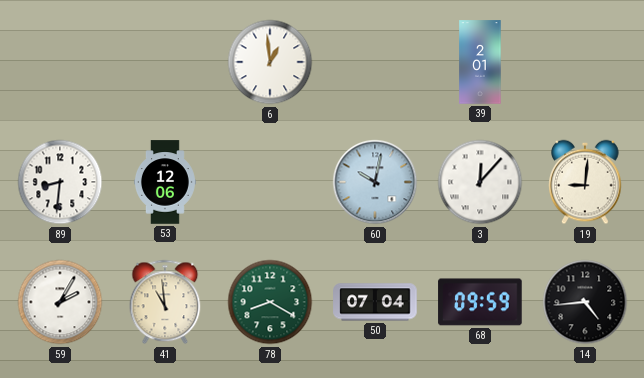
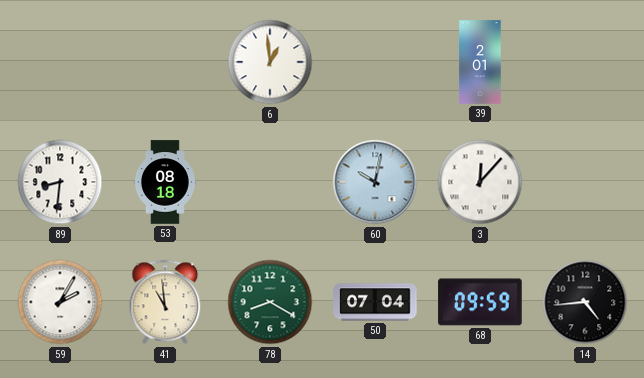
53: 12:06 -> 08:18 (165, 182)
19: 9:01 -> none (585, 182)
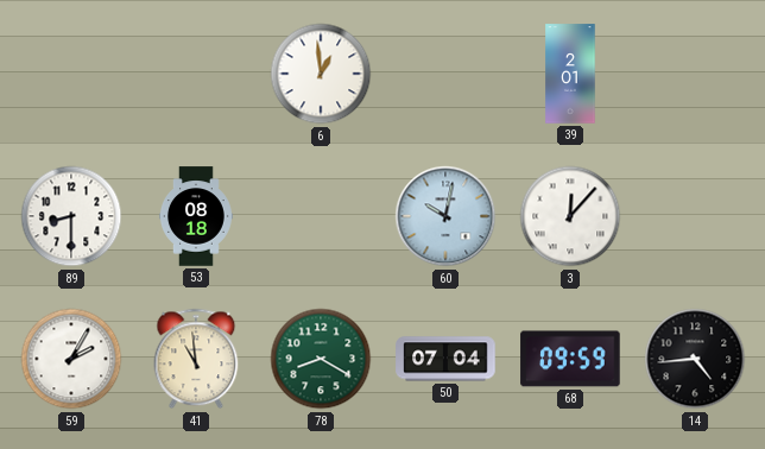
89: 8:31 -> 8:30 (71, 216)
